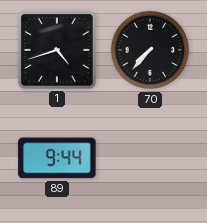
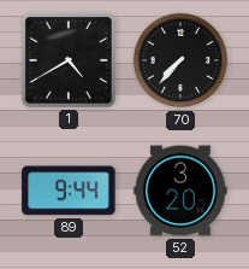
1: 4:42 -> 4:40 (69, 60)
52: none -> 3:20 (180, 191)
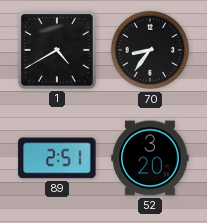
70: 7:37 -> 8:36 (150, 50)
89: 9:44 -> 2:51 (57, 158)
